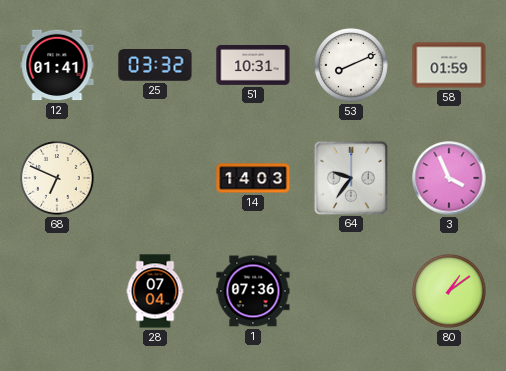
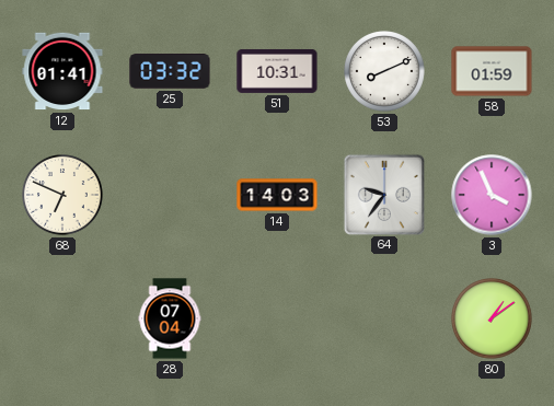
1: 07:36 -> none (253, 291)
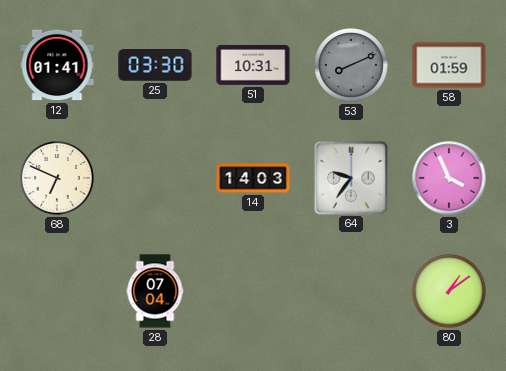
25: 03:32 -> 03:30 (155, 66)
53 dial: white -> grey (351, 65)
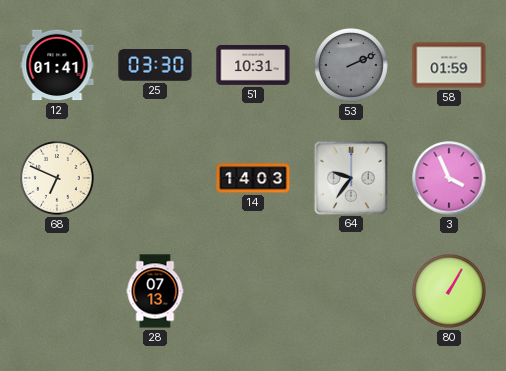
53: 8:11 -> 2:11 (351, 65)
28: 07:04 -> 07:13 (155, 291)
80: 1:09 -> 1:05 (449, 291)
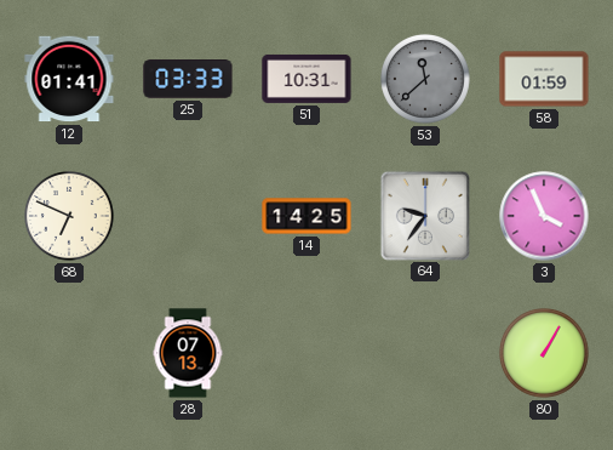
25: 03:30 -> 03:33 (188, 80)
53: 2:11 -> 11:38 (425, 79)
14: 14:03 -> 14:25 (306, 216)
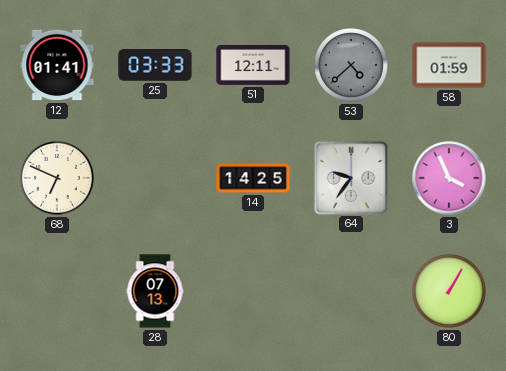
51: 10:31 -> 12:11 (253, 65)
53: 11:38 -> 4:38 (351, 65)
